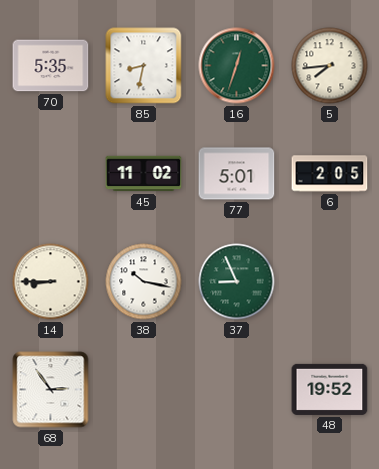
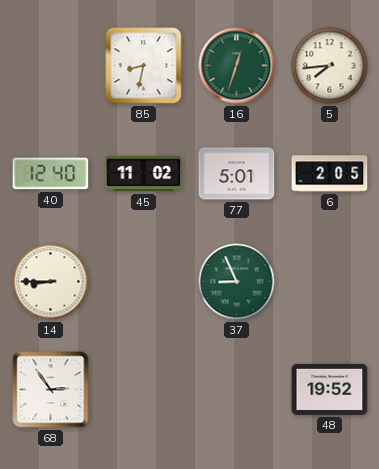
70: 5:35 -> none (51, 66)
40: none -> 12:40 (51, 174)
38: 10:17 -> none (144, 282)
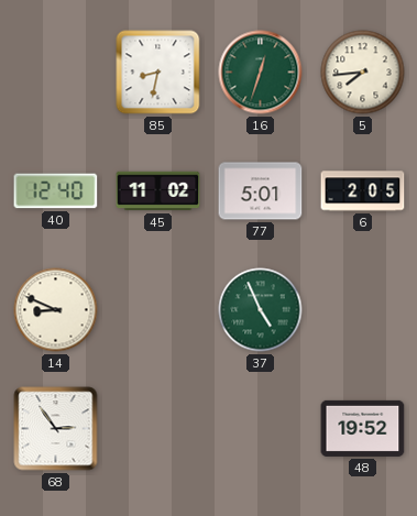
14: 8:45 -> 8:49 (56, 310)
37: 8:56 -> 4:56 (261, 310)
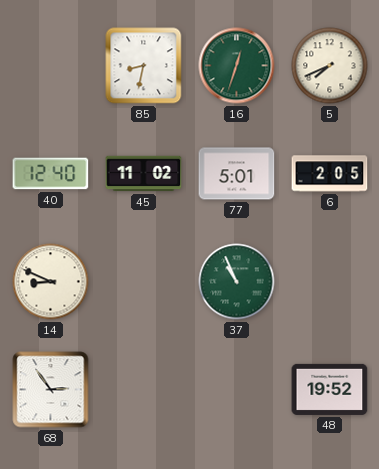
5: 7:44 -> 7:41 (330, 66)
37: 4:56 -> 10:56 (237, 282)
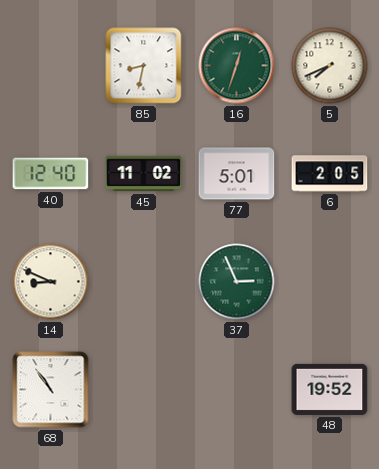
37: 10:56 -> 2:56 (237, 282)
68: 2:54 -> 10:54 (51, 390)
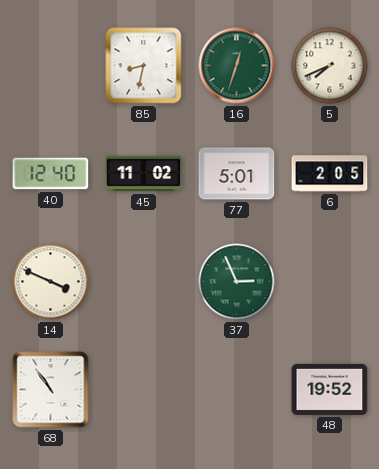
14: 8:49 -> 3:49 (51, 282)
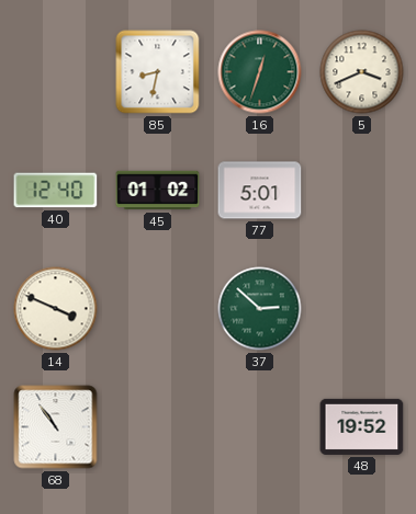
5: 7:41 -> 3:41 (362, 72)
45: 11:02 -> 01:02 (158, 191)
6: 2:05 -> none (330, 174)
37: 2:56 -> 2:52 (260, 309)
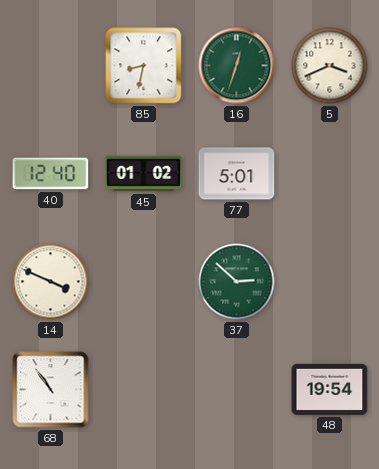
48: 19:52 -> 19:54 (330, 389)
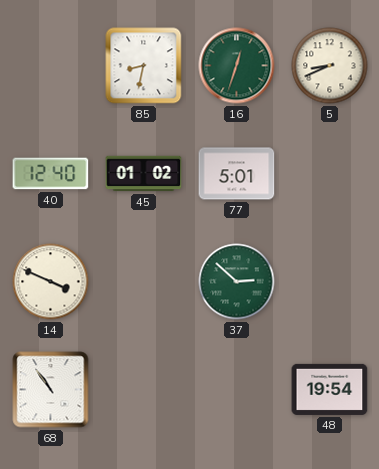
5: 3:41 -> 8:41 (330, 66)
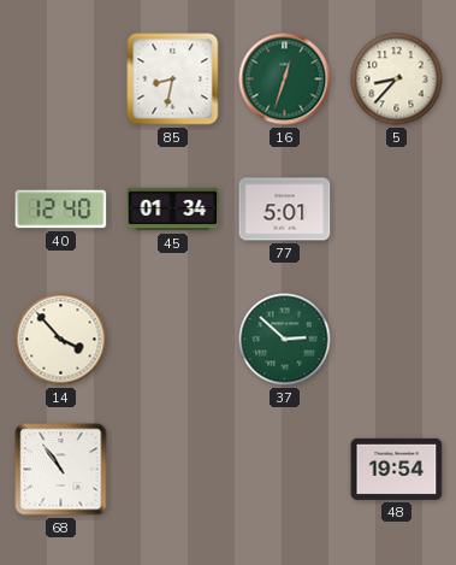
5: 8:41 -> 8:37 (397, 80)
45: 01:02 -> 01:34 (173, 210)
14: 3:49 -> 3:53 (61, 340)
